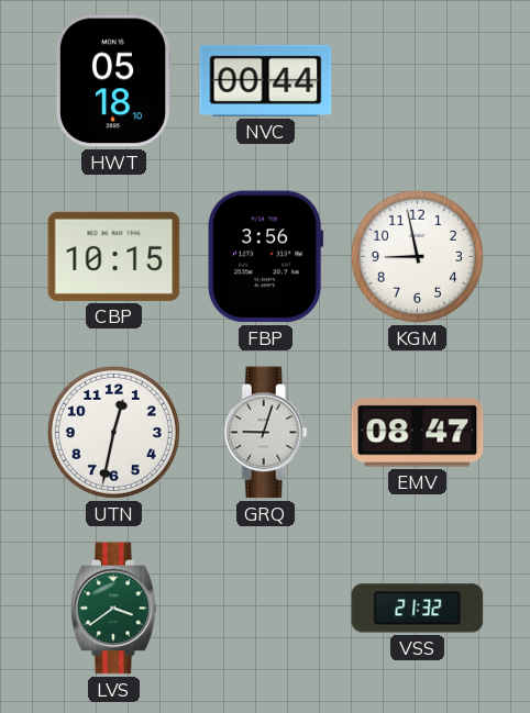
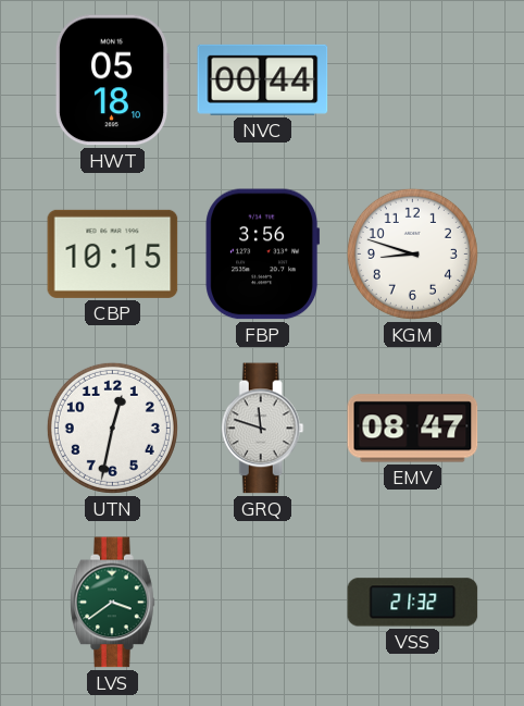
KGM: 8:58 -> 8:48 (412, 253)
GRQ: 9:03 -> 11:48 (262, 429)
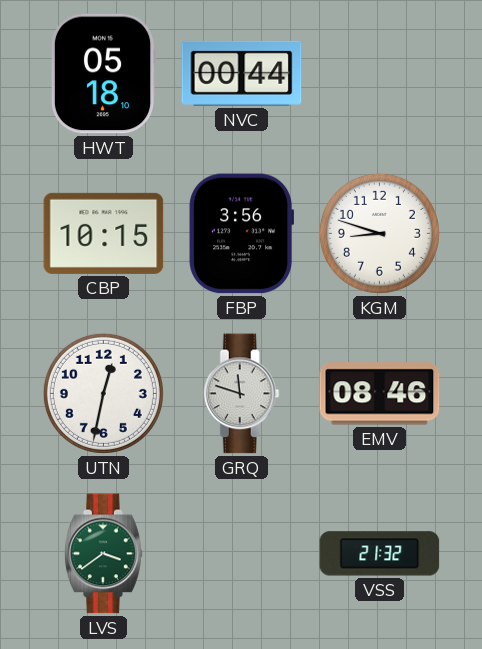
EMV: 08:47 -> 08:46 (380, 394)
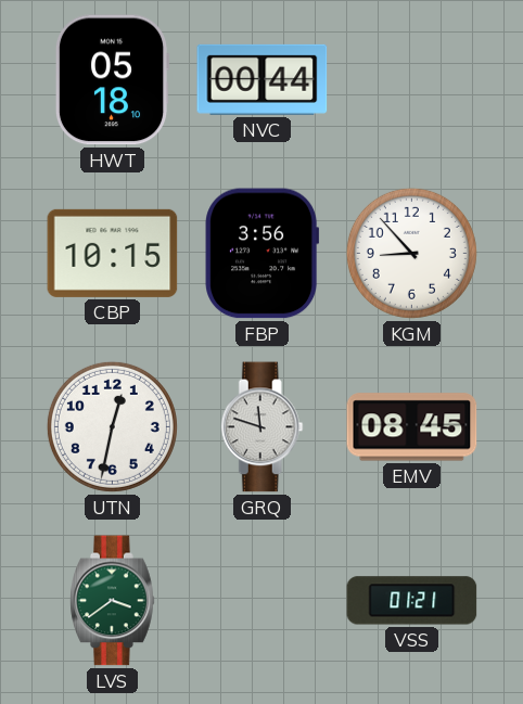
KGM: 8:48 -> 8:53 (411, 253)
EMV: 08:46 -> 08:45 (412, 427)
VSS: 21:32 -> 01:21 (412, 601)
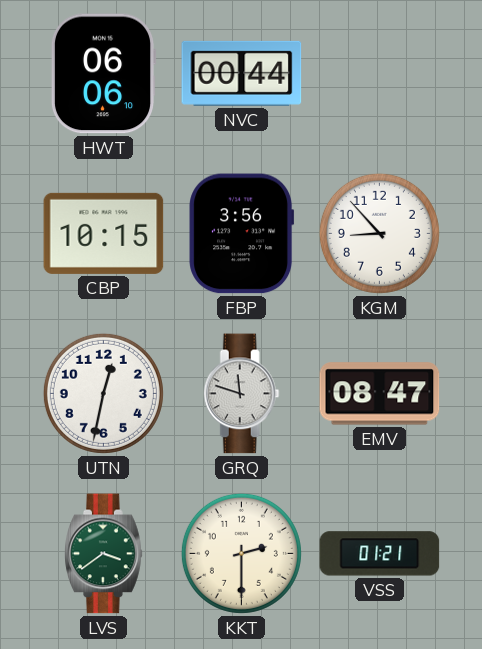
HWT: 05:18 -> 06:06 (103, 74)
EMV: 08:45 -> 08:47 (380, 394)
KKT: none -> 2:30 (241, 553)
